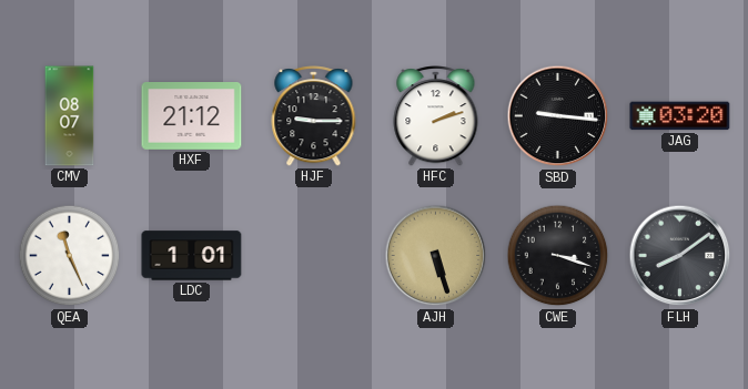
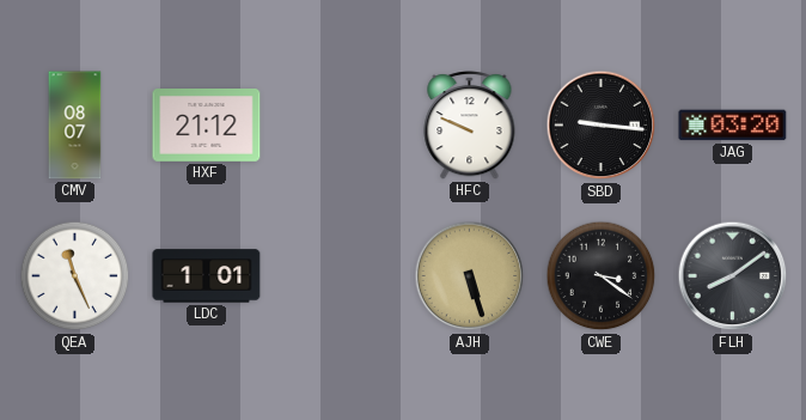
HJF: 9:15 -> none (314, 116)
HFC: 2:12 -> 9:49 (470, 126)
CWE: 3:18 -> 3:21 (602, 276)
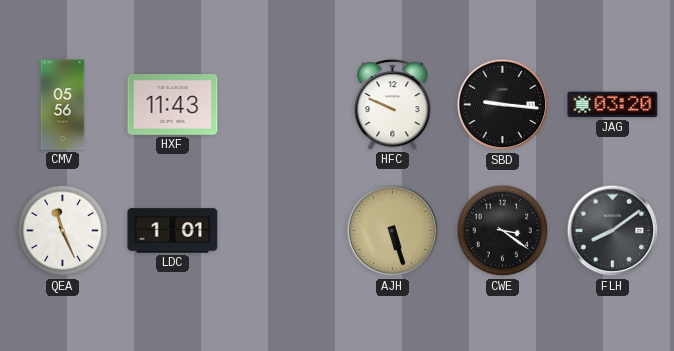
CMV: 08:07 -> 05:56 (63, 105)
HXF: 21:12 -> 11:43 (173, 105)
